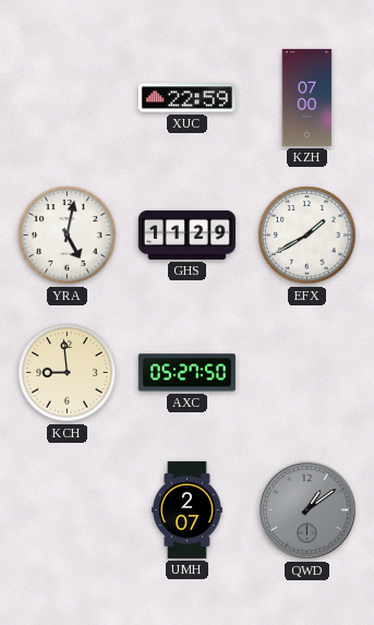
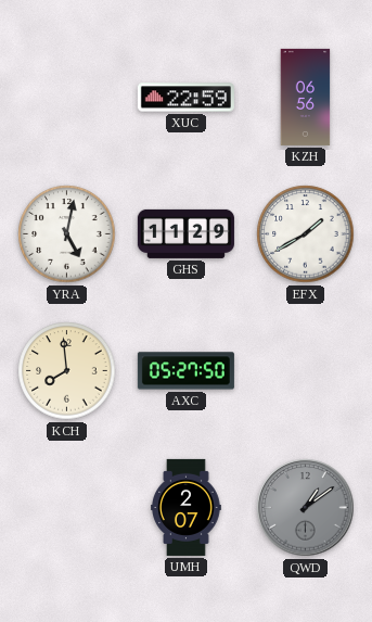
KZH: 07:00 -> 06:56 (306, 97)
KCH: 8:59 -> 7:59 (67, 371)
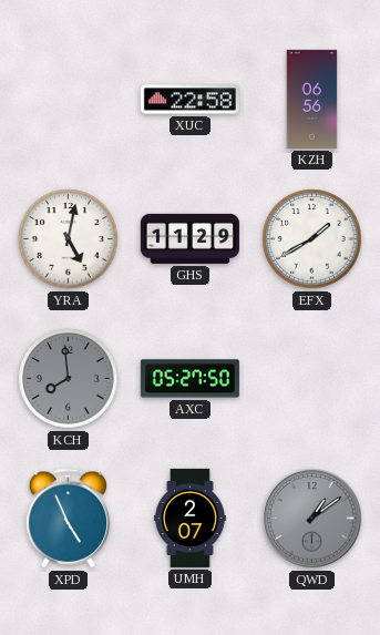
XUC: 22:59 -> 22:58 (189, 100)
KCH dial: cream -> grey (69, 379)
XPD: none -> 4:56 (69, 519)
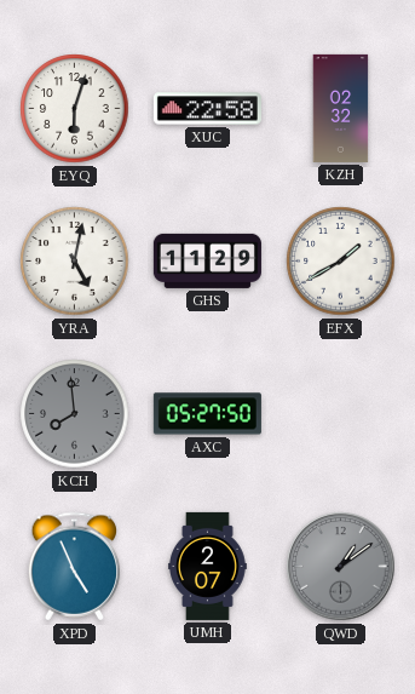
EYQ: none -> 6:03 (75, 109)
KZH: 06:56 -> 02:32 (341, 108)
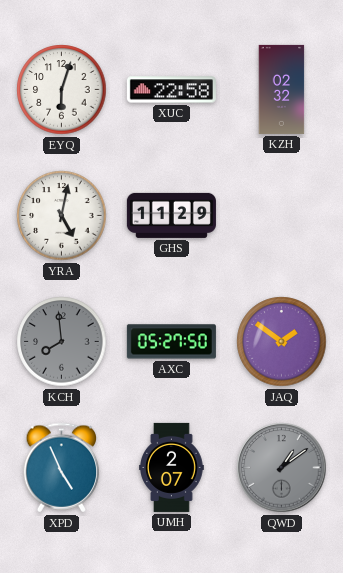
EFX: 1:40 -> none (341, 262)
JAQ: none -> 1:51 (282, 342)
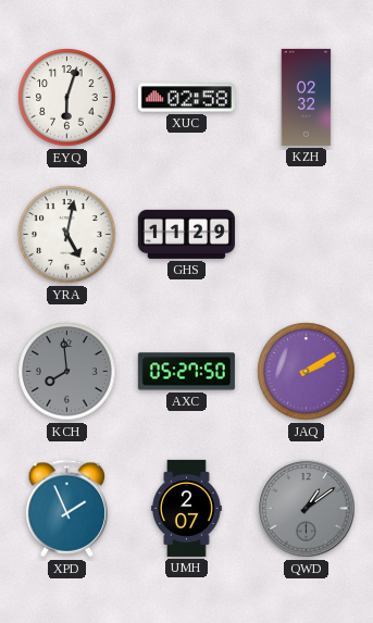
XUC: 22:58 -> 02:58 (186, 98)
JAQ: 1:51 -> 2:10 (307, 372)
XPD: 4:56 -> 1:56 (67, 509)
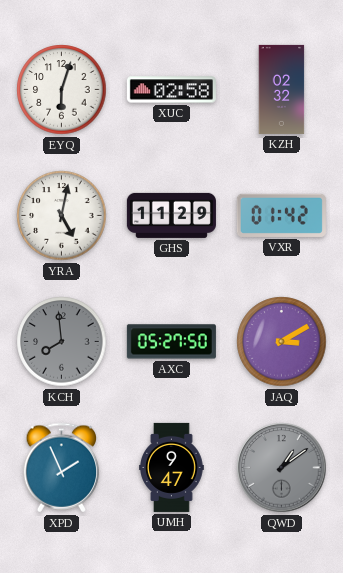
VXR: none -> 01:42 (281, 215)
JAQ: 2:10 -> 3:10 (282, 342)
UMH: 2:07 -> 9:47 (172, 467)
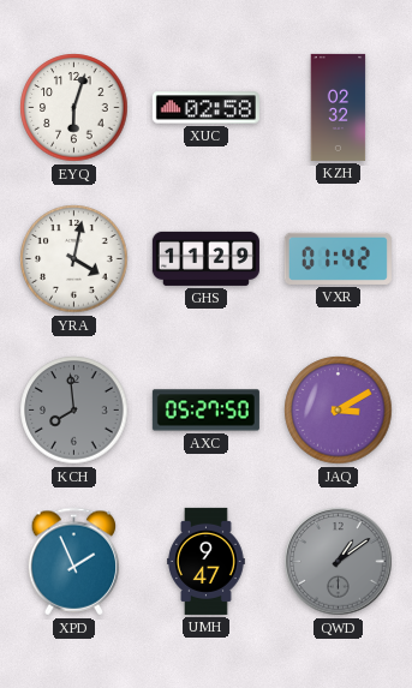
YRA: 5:02 -> 4:02 (74, 259)
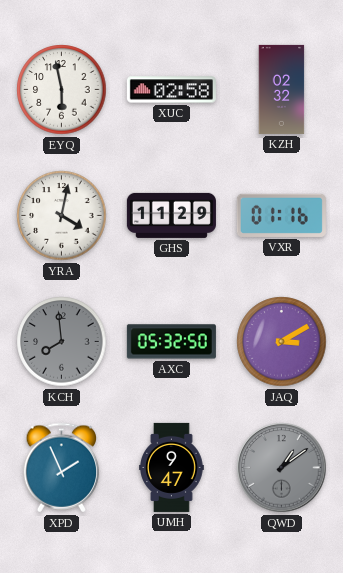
EYQ: 6:03 -> 5:58 (62, 90)
VXR: 01:42 -> 01:16 (281, 215)
AXC: 05:27 -> 05:32 (171, 342)
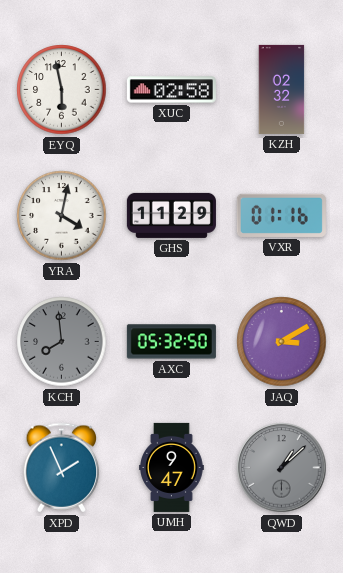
QWD: 1:09 -> 1:08 (282, 468)
